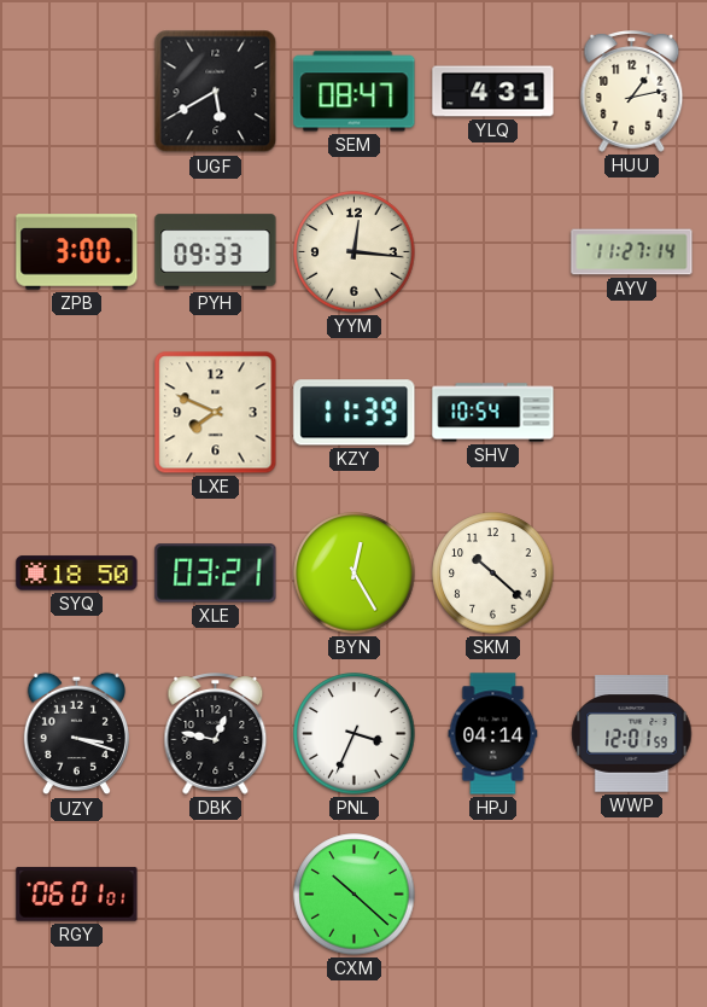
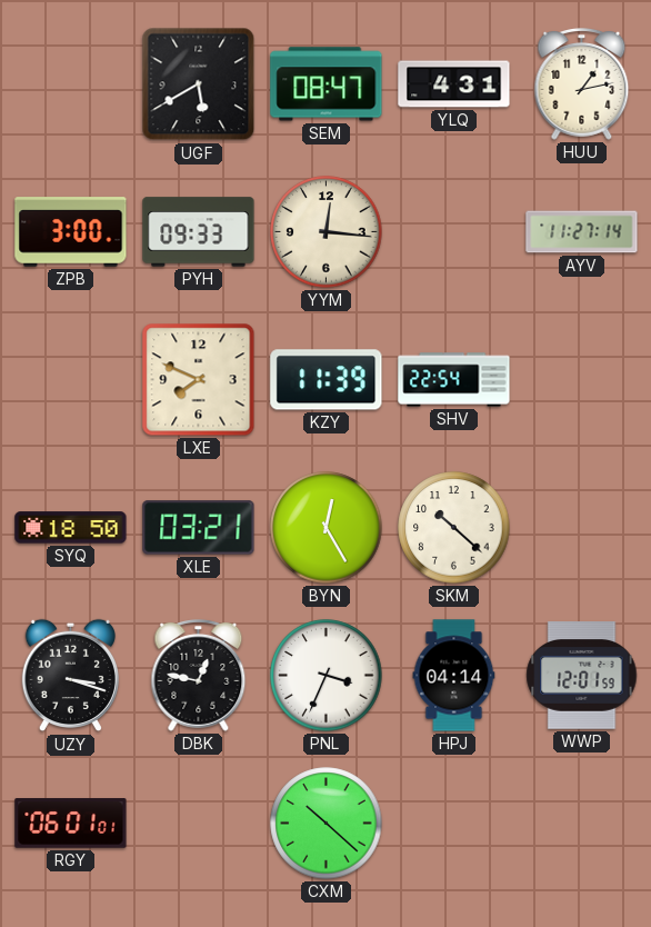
SHV: 10:54 -> 22:54 (454, 380)
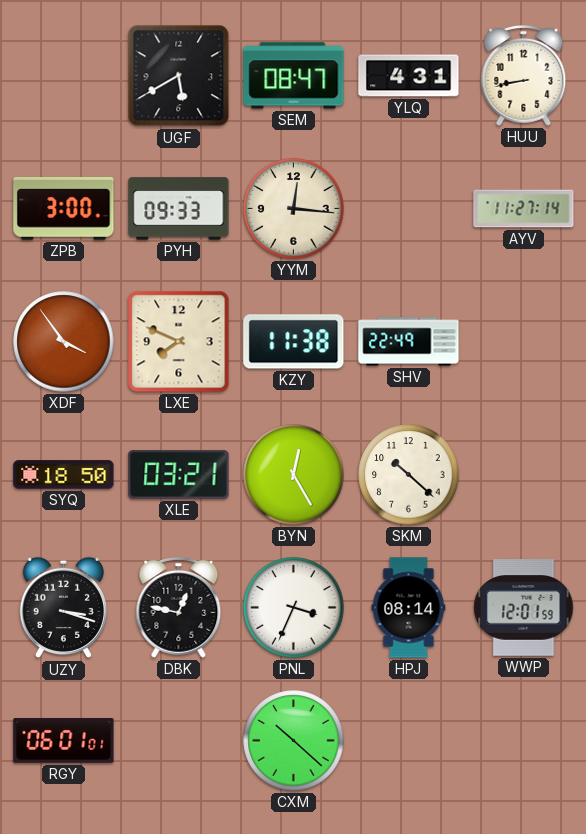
HUU: 1:13 -> 8:43 (524, 76)
XDF: none -> 3:54 (64, 342)
KZY: 11:39 -> 11:38 (294, 342)
SHV: 22:54 -> 22:49 (409, 342)
HPJ: 04:14 -> 08:14 (409, 608)
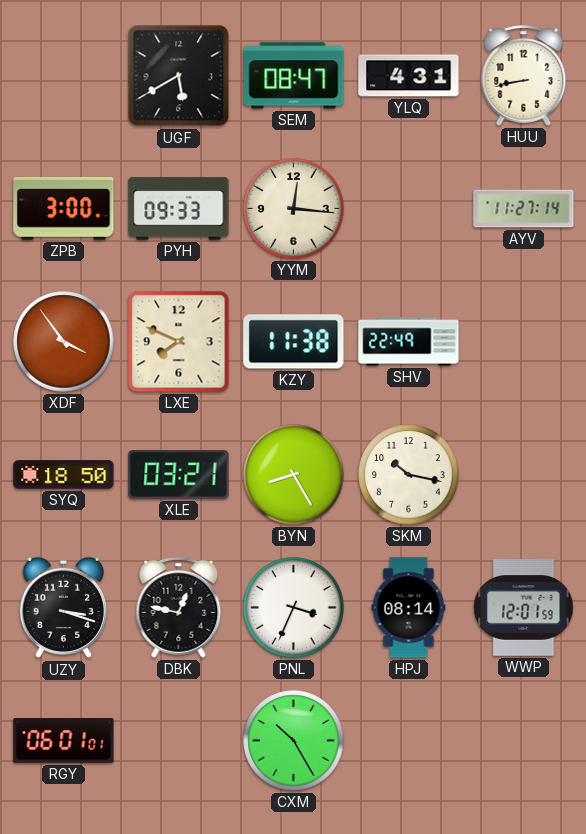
BYN: 12:25 -> 8:25 (294, 475)
SKM: 10:22 -> 10:17 (409, 475)
CXM: 10:22 -> 10:25 (294, 741)
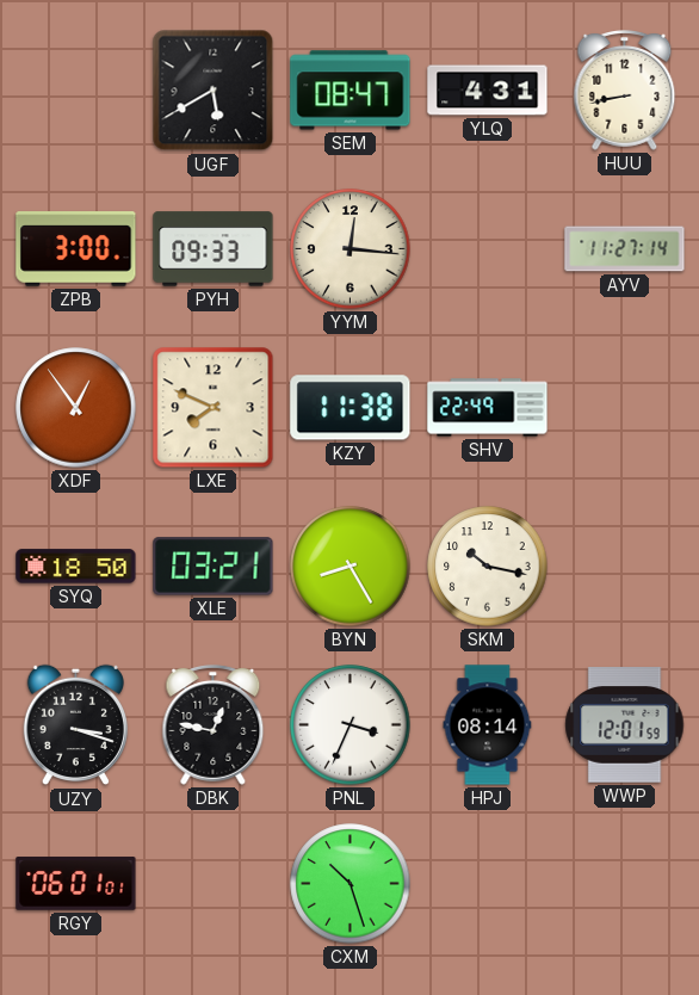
XDF: 3:54 -> 12:54 (76, 408)
CXM: 10:25 -> 10:27 (351, 884)
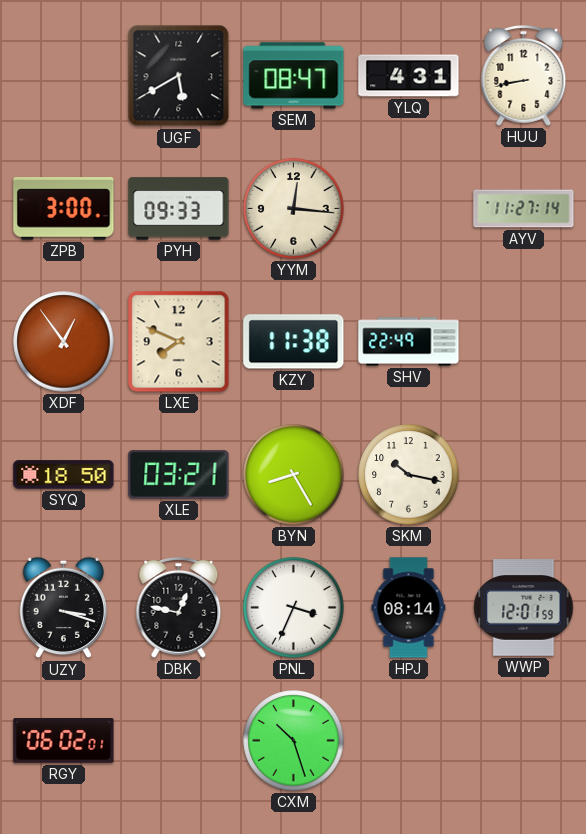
RGY: 06:01 -> 06:02 (64, 741)
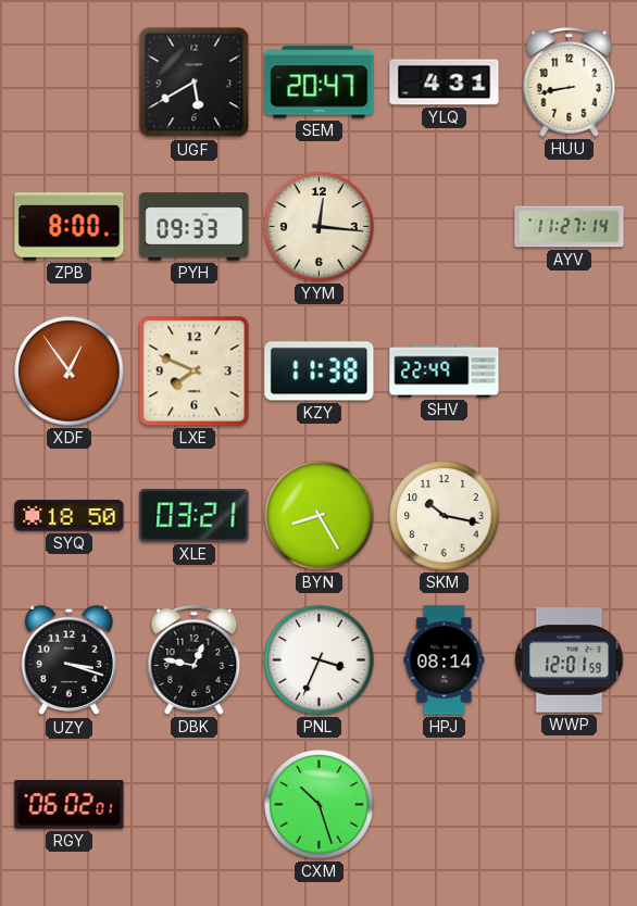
SEM: 08:47 -> 20:47 (320, 83)
ZPB: 3:00 -> 8:00 (70, 227)
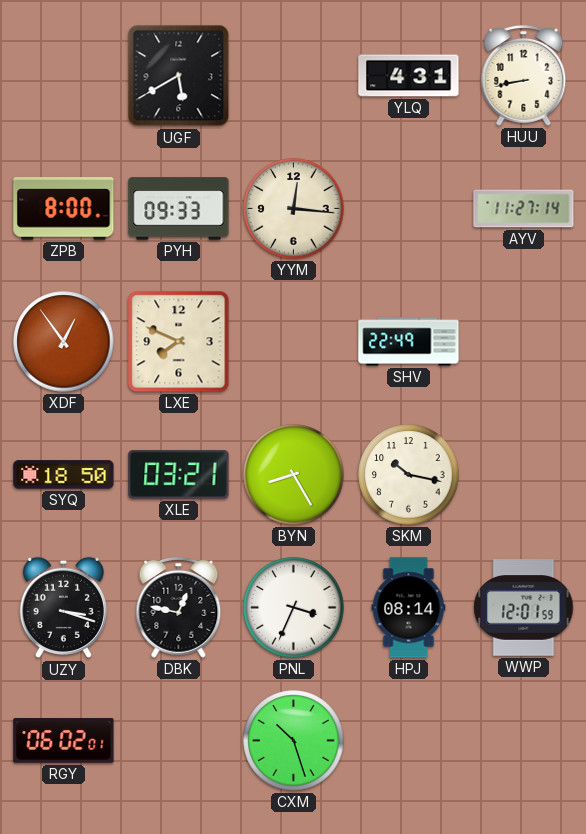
SEM: 20:47 -> none (320, 83)
KZY: 11:38 -> none (320, 372)
